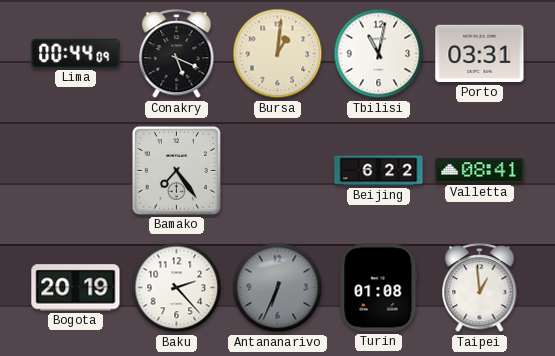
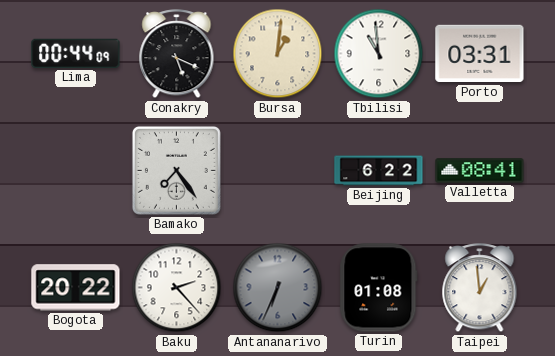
Tbilisi: 11:02 -> 10:59 (379, 54)
Bogota: 20:19 -> 20:22 (76, 288)
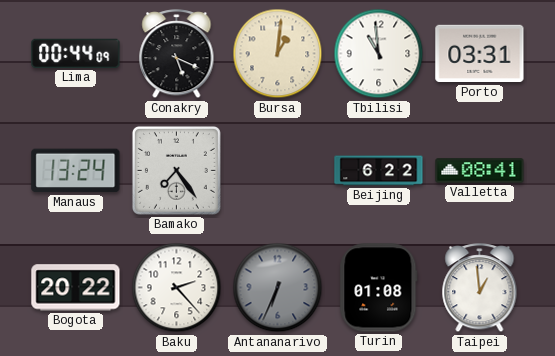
Manaus: none -> 13:24 (76, 171)
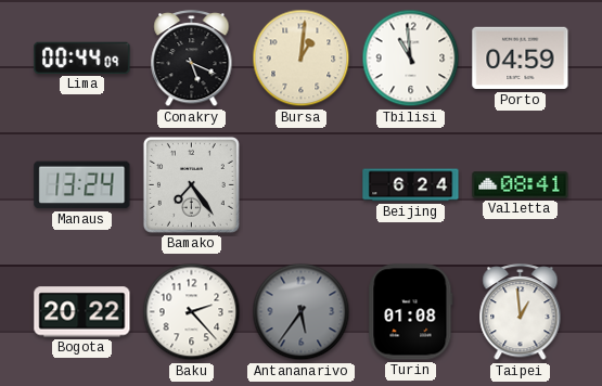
Porto: 03:31 -> 04:59 (521, 59)
Beijing: 6:22 -> 6:24 (411, 185)
Antananarivo: 6:34 -> 5:36 (302, 312)
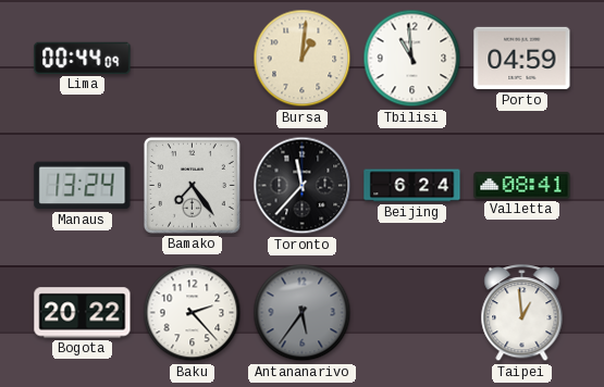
Conakry: 5:19 -> none (192, 59)
Toronto: none -> 11:37 (303, 186)
Turin: 01:08 -> none (411, 312)
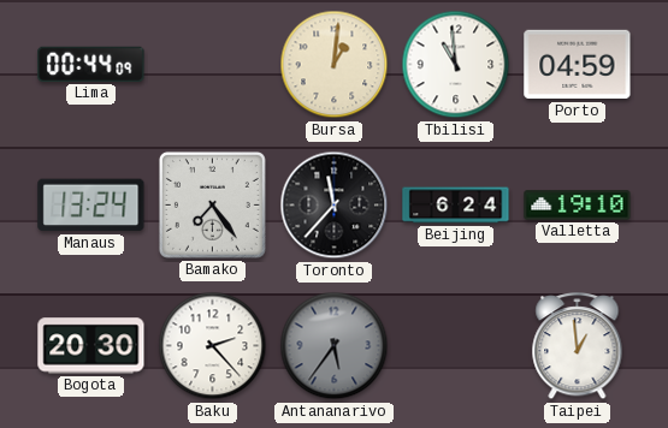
Valletta: 08:41 -> 19:10 (578, 206)
Bogota: 20:22 -> 20:30 (91, 346)
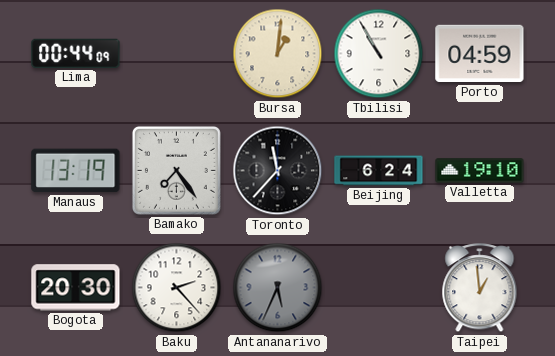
Tbilisi: 10:59 -> 10:55 (379, 54)
Manaus: 13:24 -> 13:19 (76, 171)
Antananarivo: 5:36 -> 5:34 (278, 288)
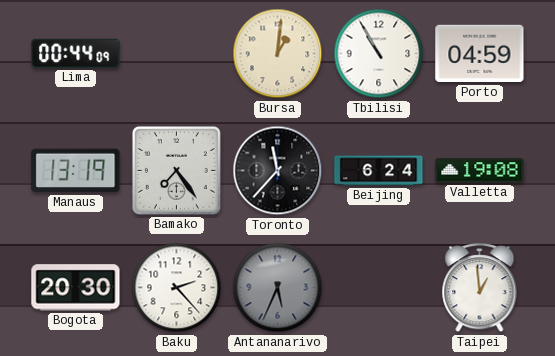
Valletta: 19:10 -> 19:08 (480, 171)
